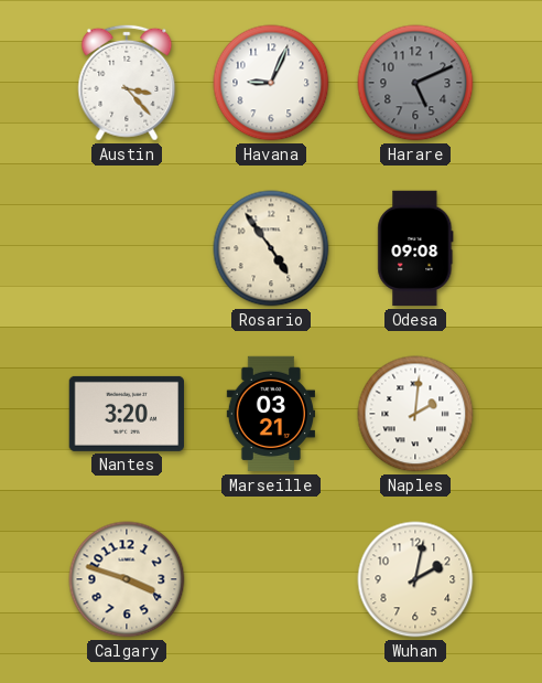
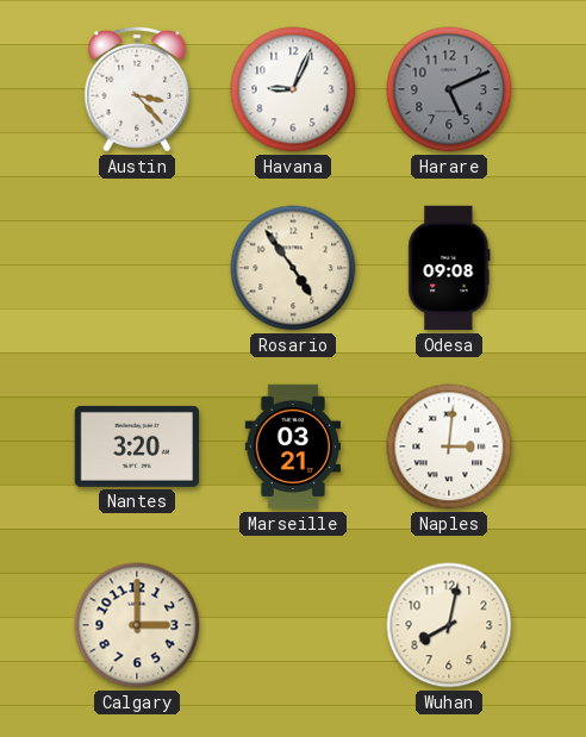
Naples: 2:01 -> 3:01 (449, 446)
Calgary: 3:48 -> 3:00 (137, 625)
Wuhan: 2:02 -> 8:02 (449, 625)
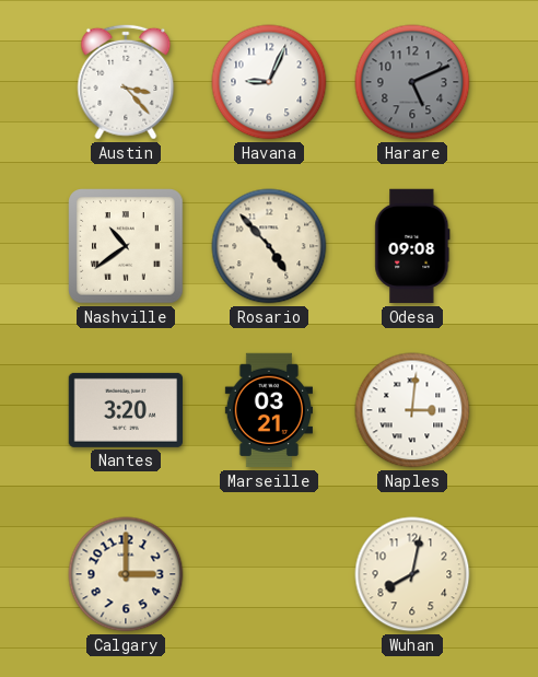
Nashville: none -> 10:39 (126, 246)
Rosario: 4:54 -> 4:53 (269, 246)
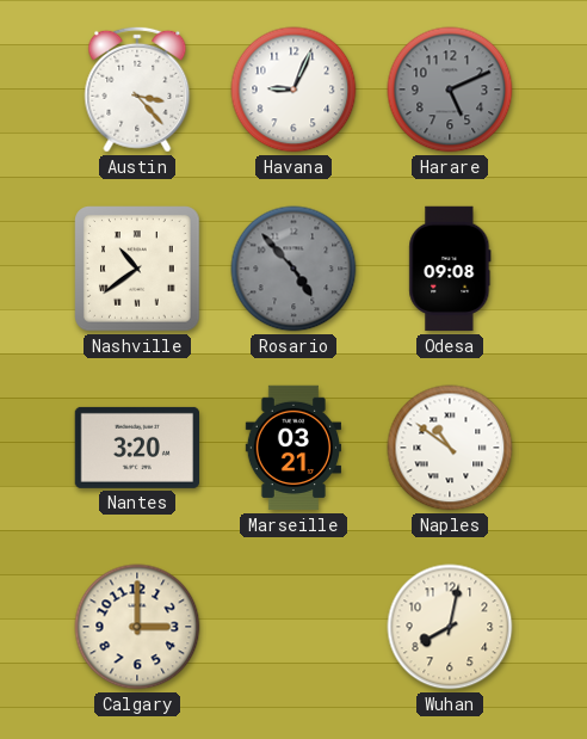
Rosario dial: cream -> grey (293, 269)
Naples: 3:01 -> 10:51 (450, 448)
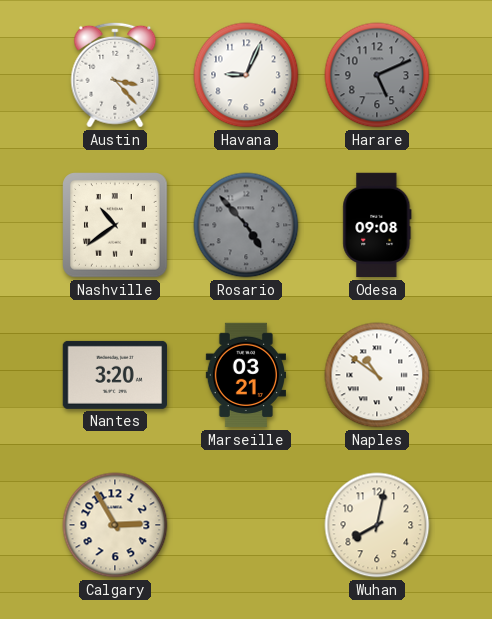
Calgary: 3:00 -> 2:55 (115, 525)
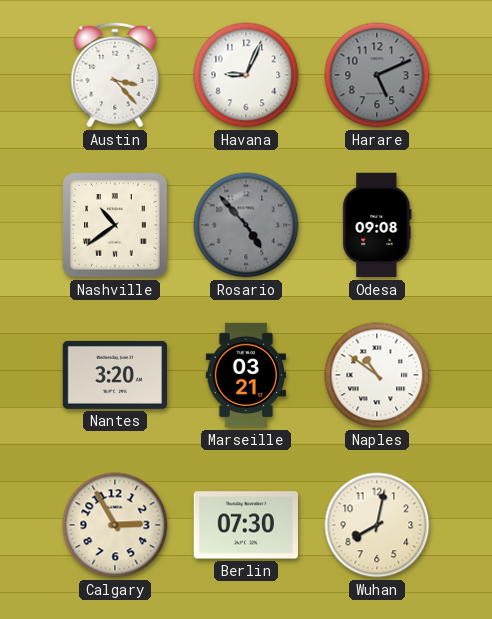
Berlin: none -> 07:30 (246, 525)
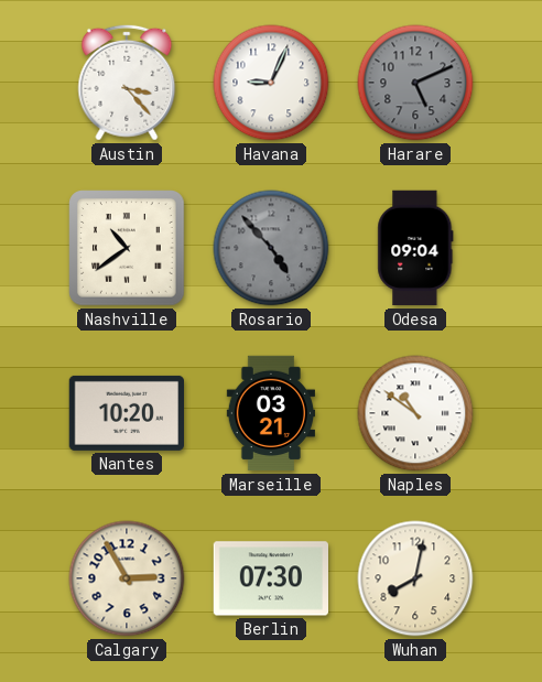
Odesa: 09:08 -> 09:04 (415, 248)
Nantes: 3:20 -> 10:20 (126, 413)
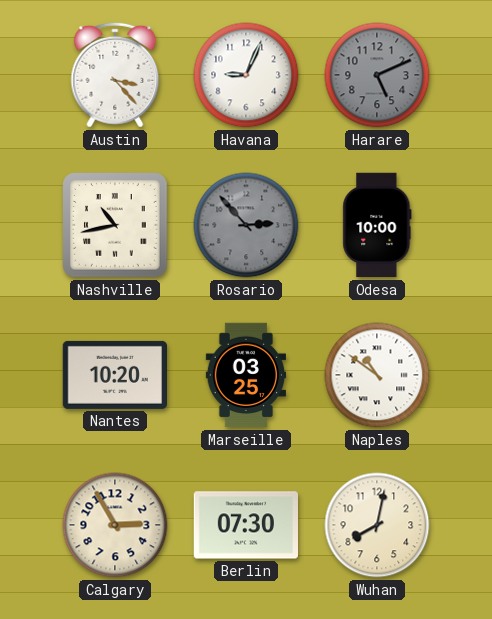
Nashville: 10:39 -> 10:43 (115, 225)
Rosario: 4:53 -> 2:53 (246, 225)
Odesa: 09:04 -> 10:00 (377, 225)
Marseille: 03:21 -> 03:25 (245, 375)
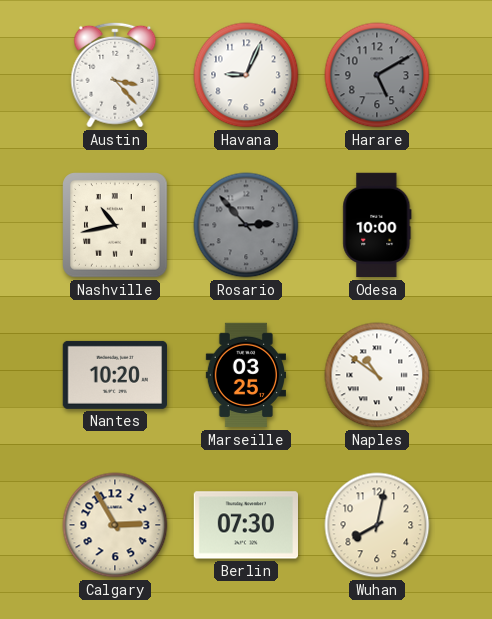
Harare: 5:11 -> 5:10 (377, 75)
